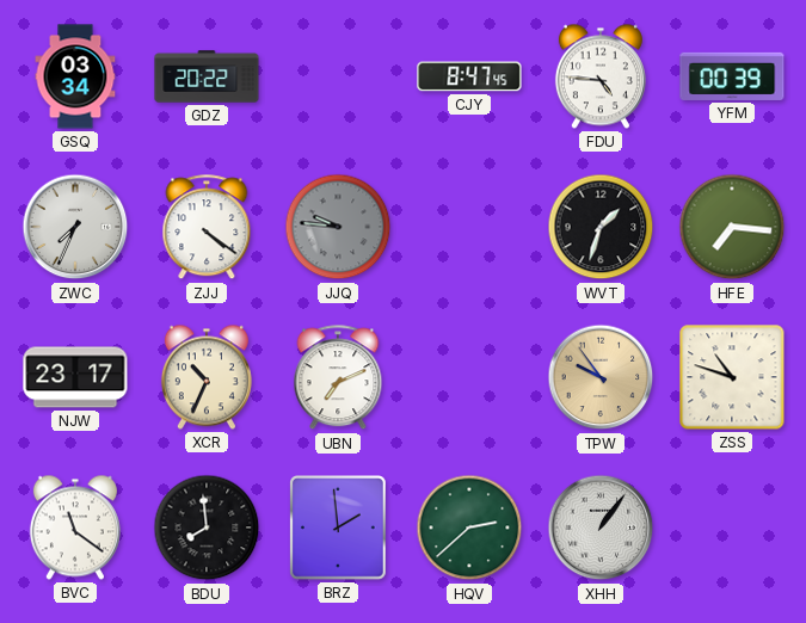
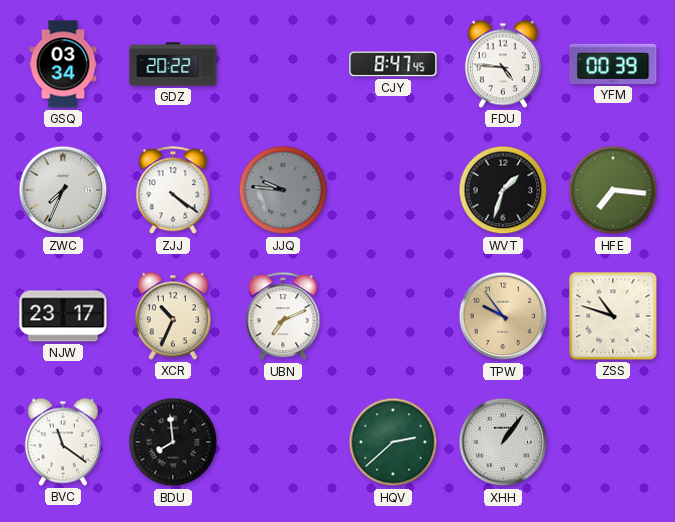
BRZ: 1:59 -> none (339, 529)
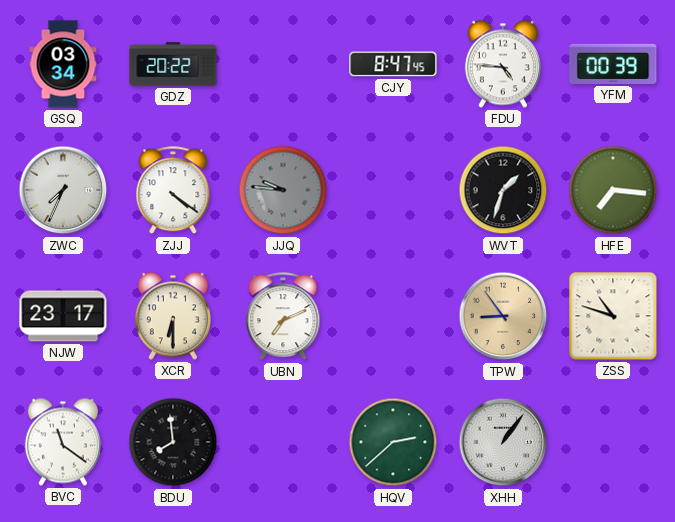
XCR: 10:34 -> 6:30 (173, 316)
TPW: 9:54 -> 8:54 (503, 316)
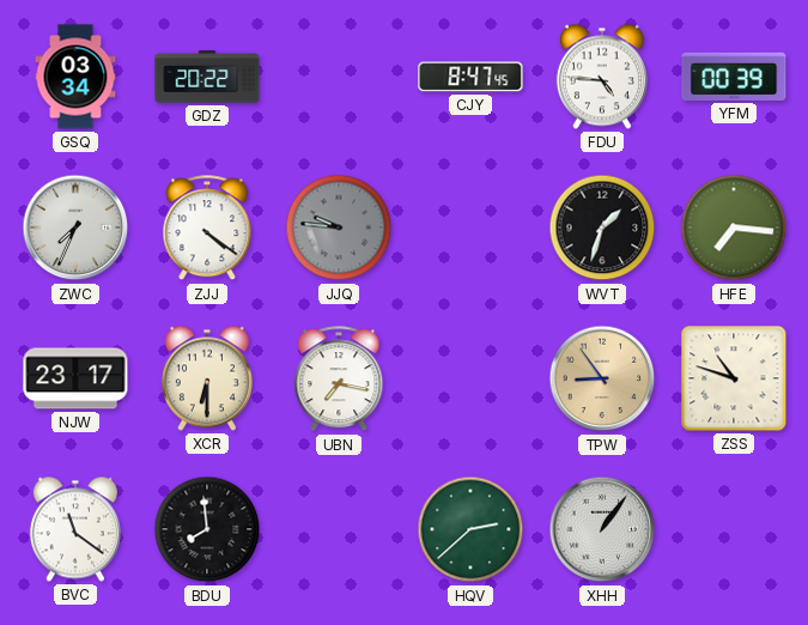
UBN: 7:11 -> 7:17 (339, 380)
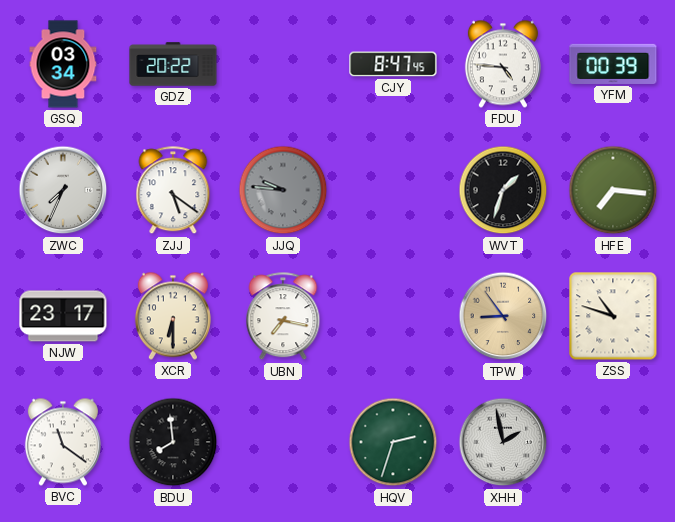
ZJJ: 4:21 -> 5:21 (173, 191)
HQV: 2:38 -> 2:33 (393, 442)
XHH: 1:06 -> 1:58 (503, 442)
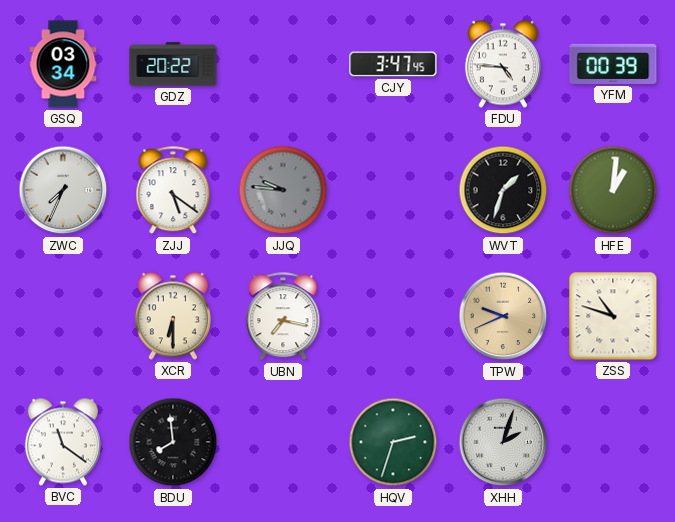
CJY: 8:47 -> 3:47 (393, 64)
HFE: 7:16 -> 1:01 (613, 190)
NJW: 23:17 -> none (63, 316)
TPW: 8:54 -> 9:41 (503, 316)
XHH: 1:58 -> 2:03 (503, 442)
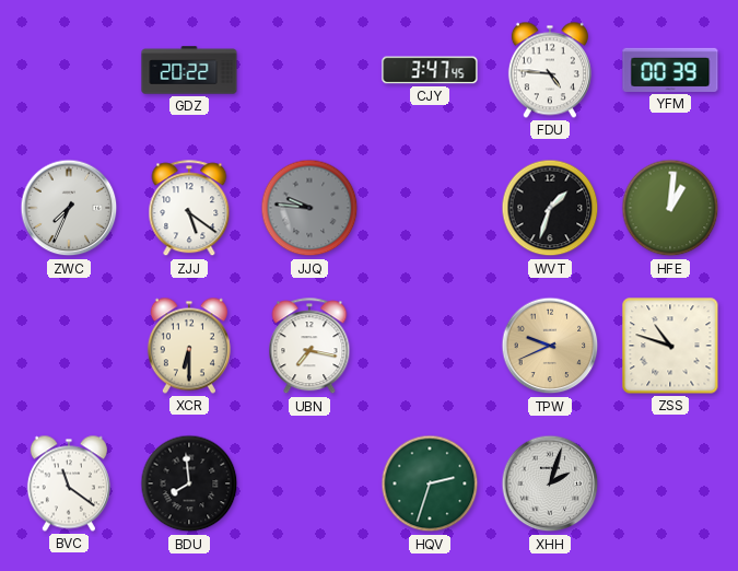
GSQ: 03:34 -> none (63, 64)
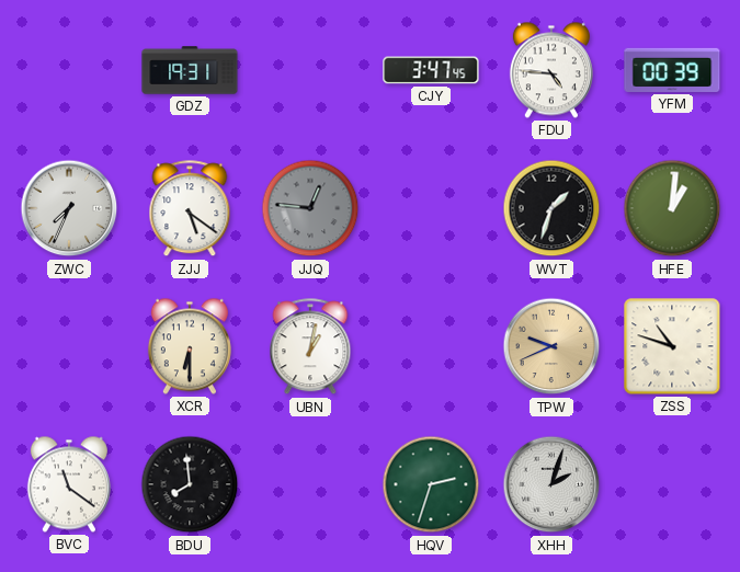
GDZ: 20:22 -> 19:31 (190, 70)
JJQ: 9:46 -> 12:46 (310, 208)
UBN: 7:17 -> 1:02 (310, 347)
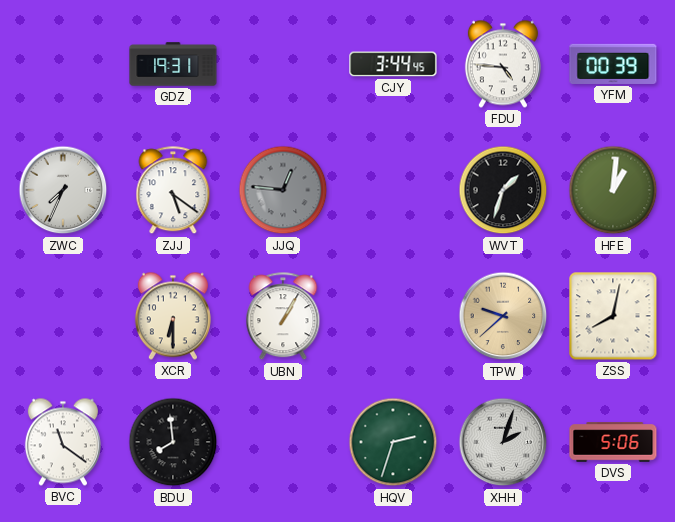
CJY: 3:47 -> 3:44 (393, 64)
UBN: 1:02 -> 1:05 (283, 317)
TPW: 9:41 -> 9:38 (503, 316)
ZSS: 10:48 -> 8:02 (613, 316)
DVS: none -> 5:06 (613, 442)
